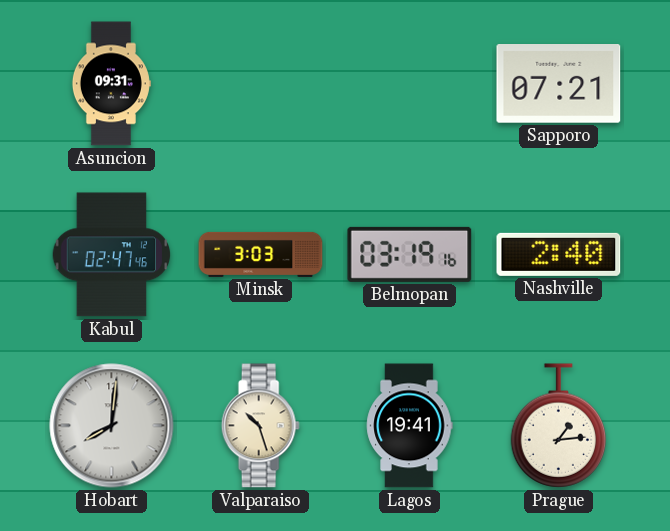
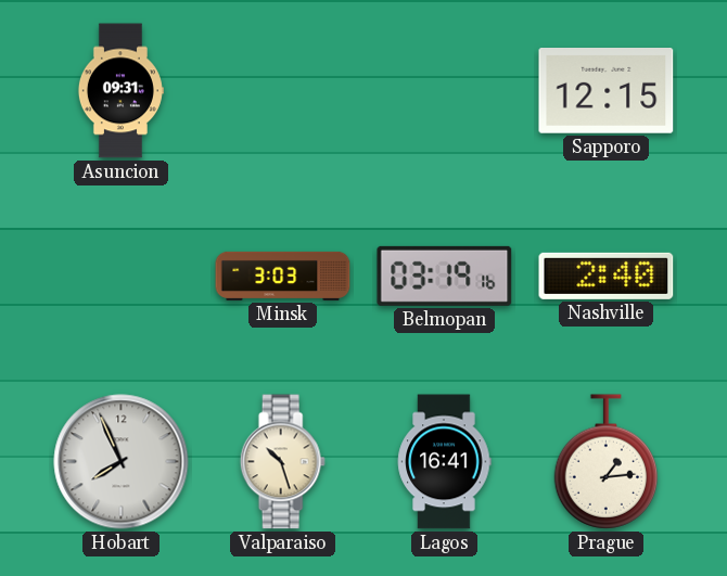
Sapporo: 07:21 -> 12:15 (607, 91)
Kabul: 02:47 -> none (112, 255)
Hobart: 8:01 -> 7:56 (122, 462)
Lagos: 19:41 -> 16:41 (444, 462)
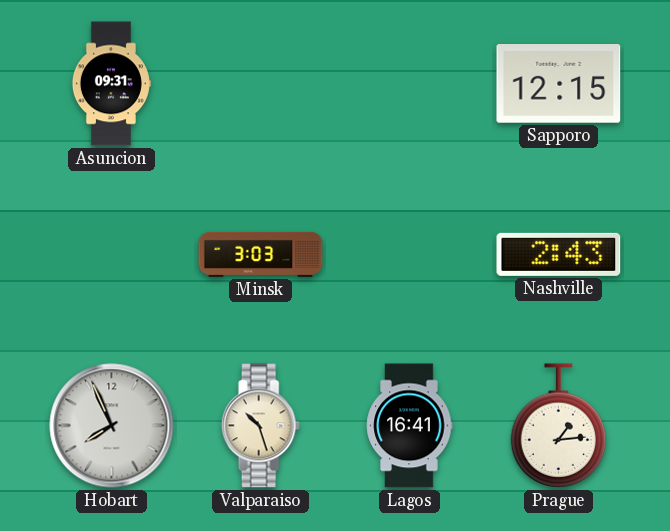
Belmopan: 03:19 -> none (445, 276)
Nashville: 2:40 -> 2:43 (559, 254)
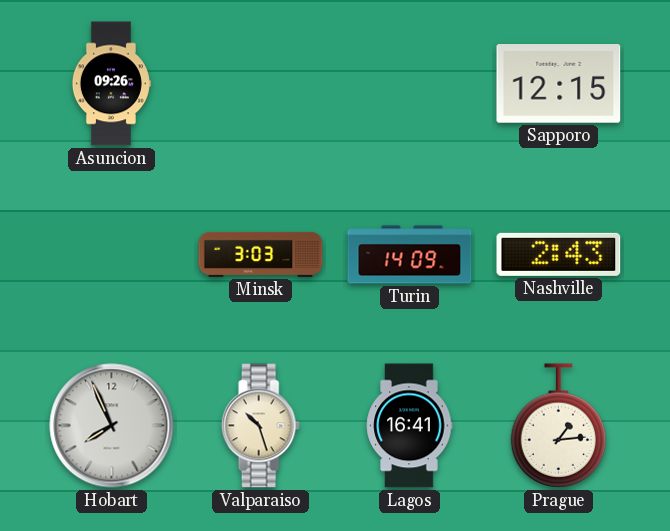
Asuncion: 09:31 -> 09:26 (111, 84)
Turin: none -> 14:09 (410, 255)
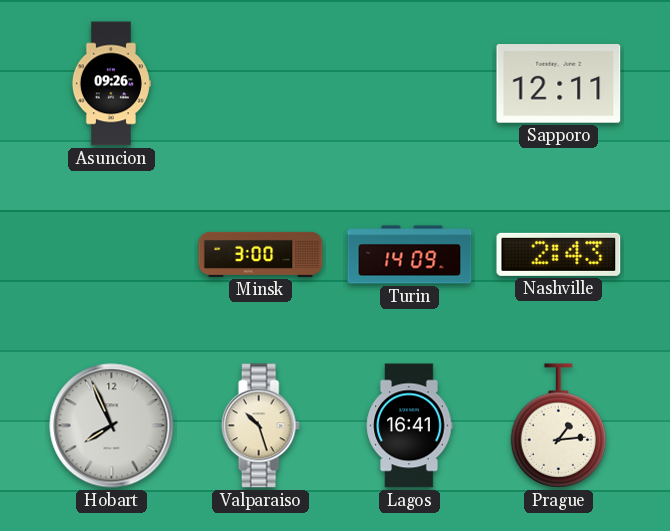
Sapporo: 12:15 -> 12:11 (559, 84)
Minsk: 3:03 -> 3:00 (261, 254)
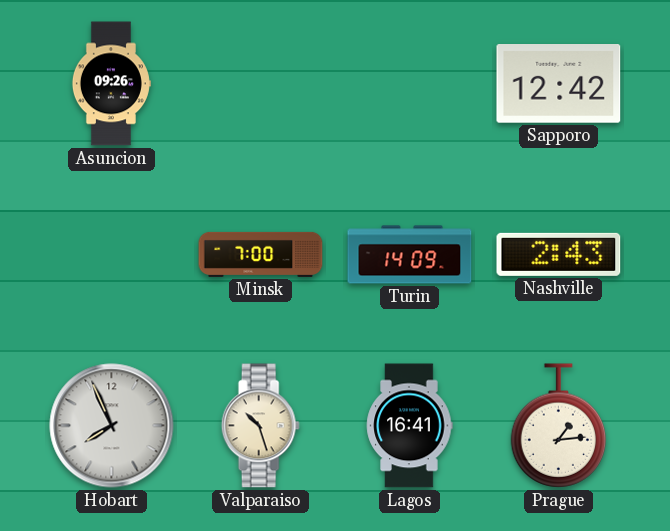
Sapporo: 12:11 -> 12:42 (559, 84)
Minsk: 3:00 -> 7:00 (261, 254)
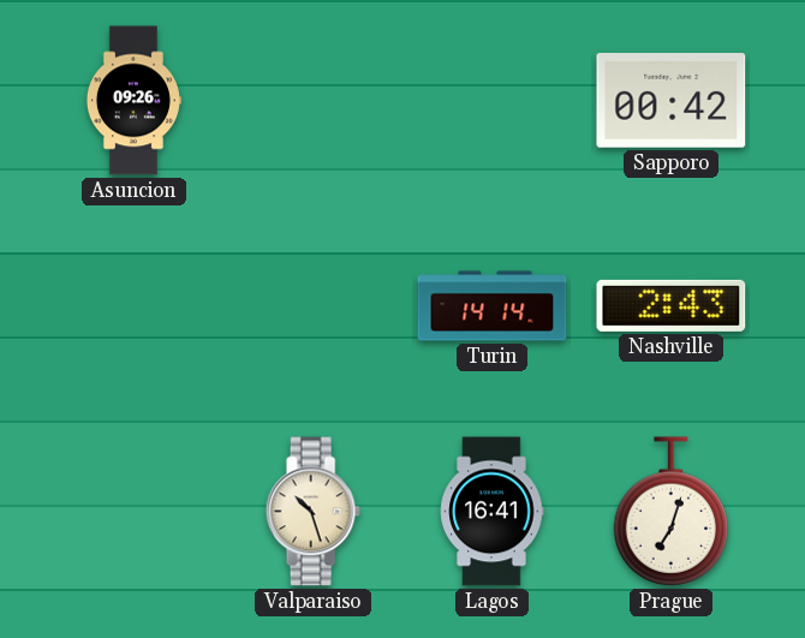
Sapporo: 12:42 -> 00:42 (672, 101)
Minsk: 7:00 -> none (261, 254)
Turin: 14:09 -> 14:14 (493, 306)
Hobart: 7:56 -> none (112, 426)
Prague: 1:14 -> 7:03 (672, 512)
